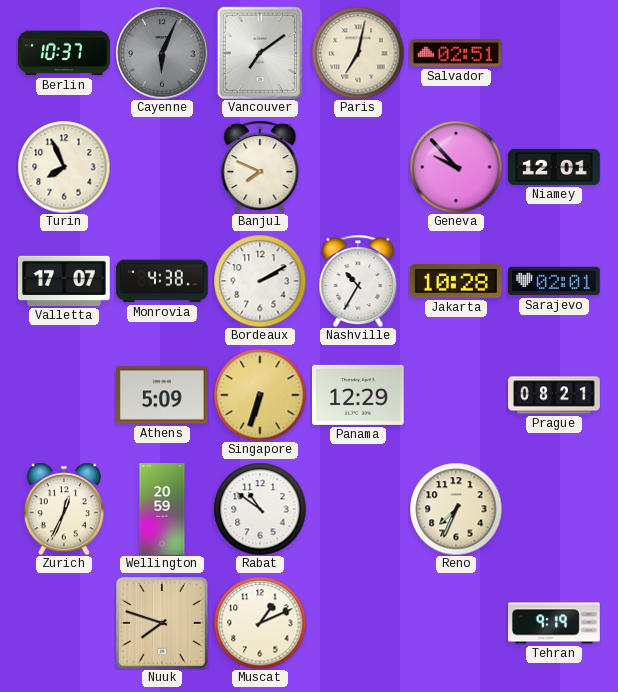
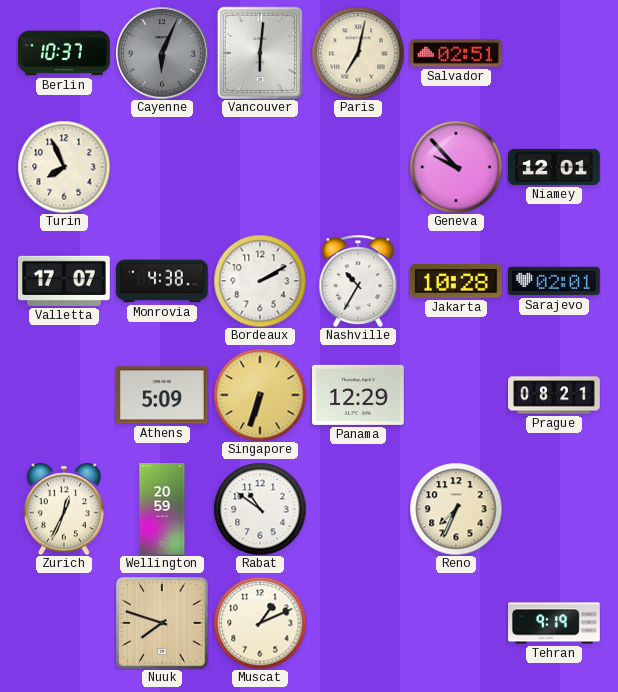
Vancouver: 7:09 -> 6:01 (259, 52)
Banjul: 7:49 -> none (260, 167)
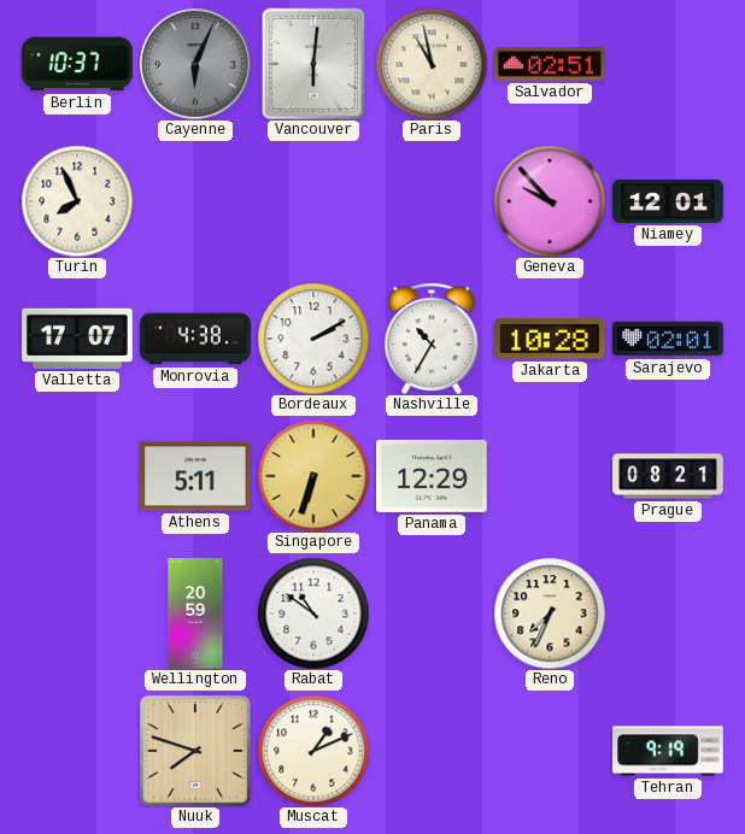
Paris: 7:02 -> 10:58 (432, 64)
Athens: 5:09 -> 5:11 (196, 476)
Zurich: 12:34 -> none (64, 509)
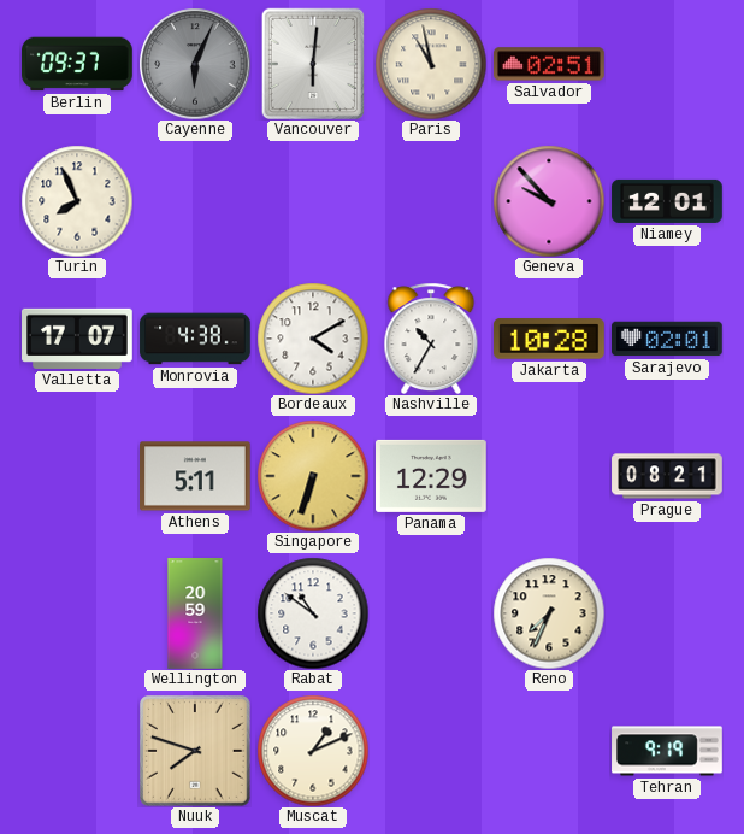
Berlin: 10:37 -> 09:37 (77, 64)
Bordeaux: 2:10 -> 4:10 (313, 339)
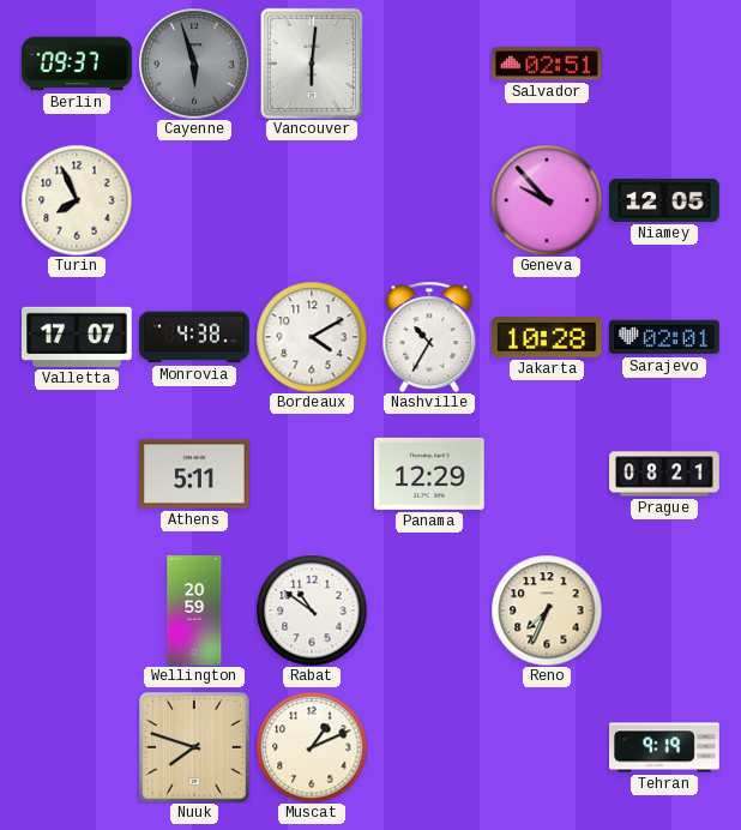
Cayenne: 6:04 -> 5:57 (194, 64)
Paris: 10:58 -> none (431, 64)
Niamey: 12:01 -> 12:05 (664, 200)
Singapore: 6:33 -> none (313, 476)
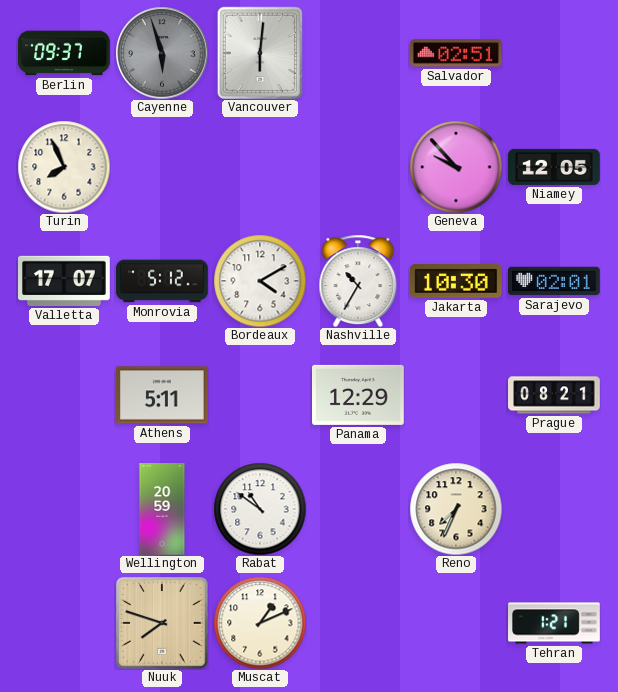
Monrovia: 4:38 -> 5:12 (162, 281)
Jakarta: 10:28 -> 10:30 (457, 281)
Tehran: 9:19 -> 1:21 (554, 623)
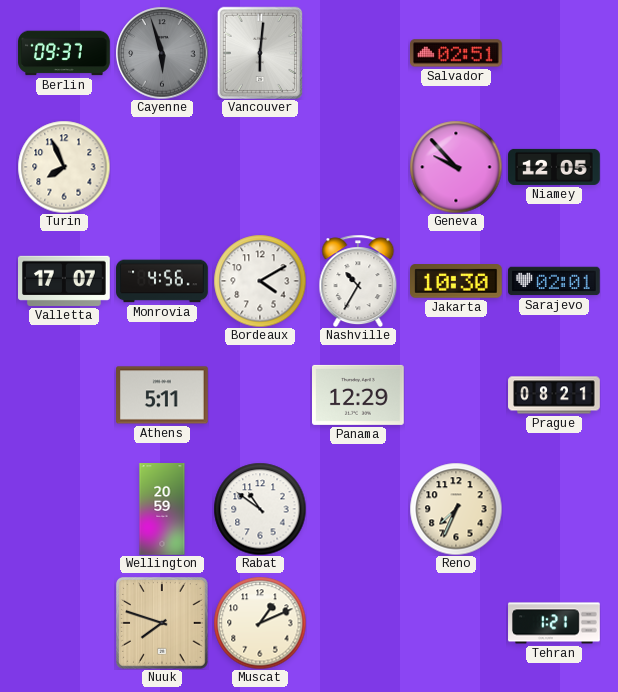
Monrovia: 5:12 -> 4:56 (162, 281)
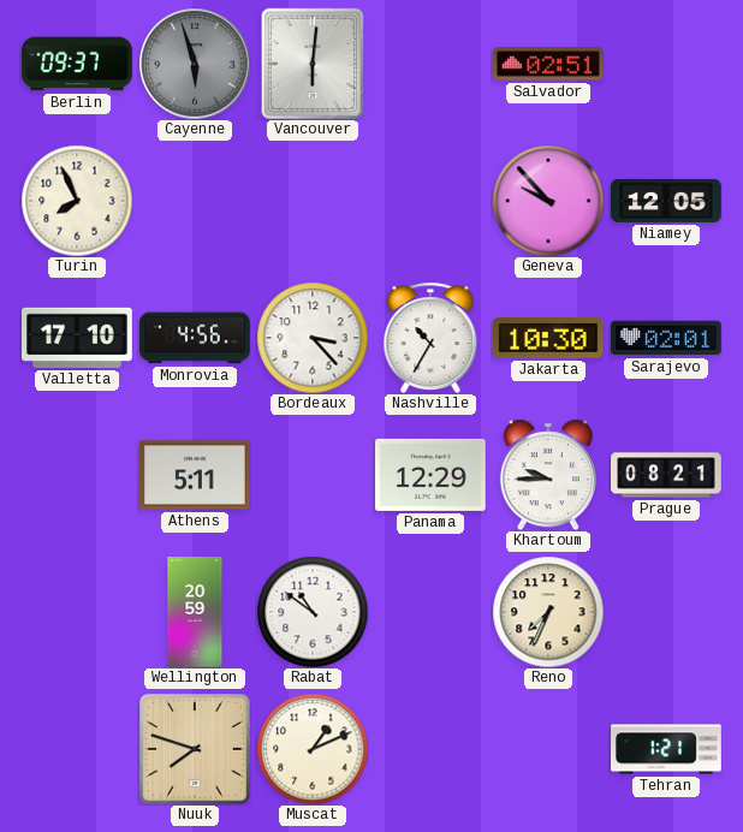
Valletta: 17:07 -> 17:10 (78, 338)
Bordeaux: 4:10 -> 3:23 (313, 338)
Khartoum: none -> 9:45 (548, 475)
